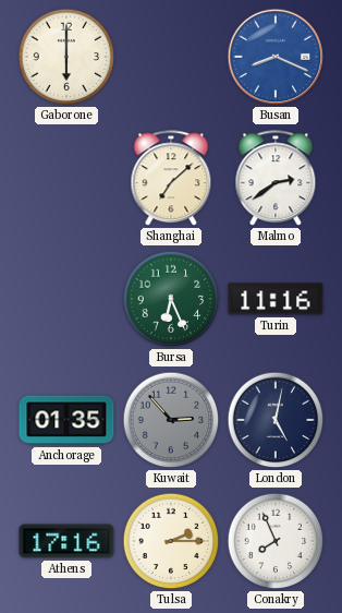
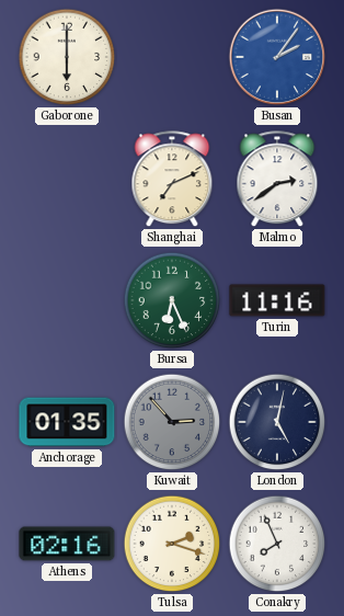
Busan: 8:19 -> 2:06 (277, 57)
Shanghai: 7:08 -> 7:11 (172, 180)
Athens: 17:16 -> 02:16 (67, 544)
Tulsa: 2:15 -> 2:18 (172, 544)
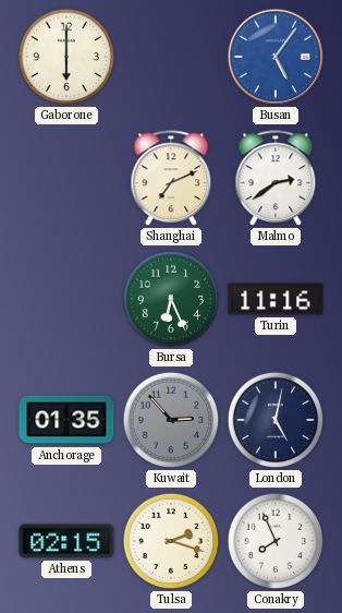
Busan: 2:06 -> 5:06 (276, 57)
Athens: 02:16 -> 02:15 (66, 541)
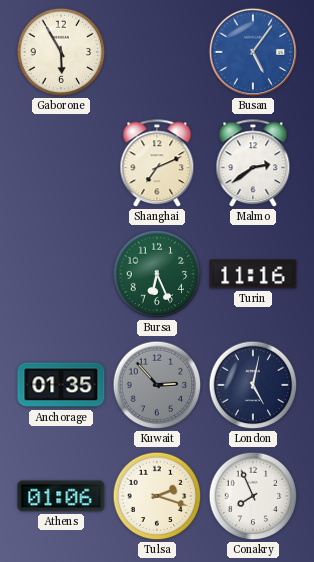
Gaborone: 6:00 -> 5:55 (61, 52)
Athens: 02:15 -> 01:06 (61, 496)
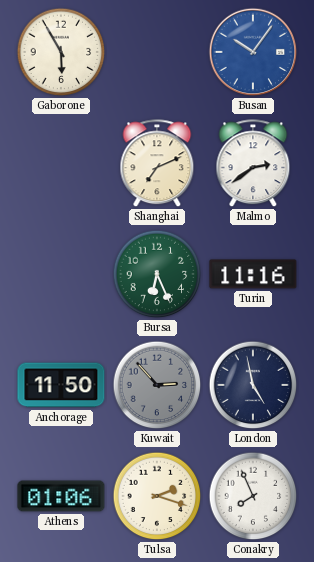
Busan: 5:06 -> 10:06 (253, 52)
Anchorage: 01:35 -> 11:50 (61, 385)
London: 5:02 -> 4:58 (253, 385)
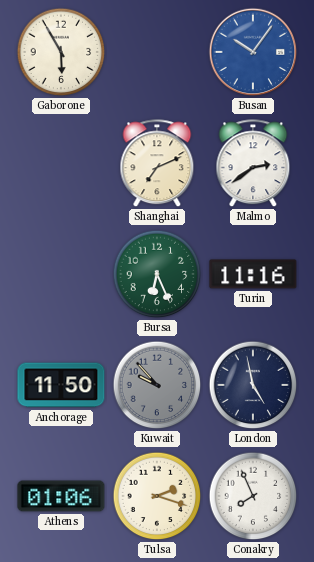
Kuwait: 2:53 -> 9:53 (157, 385)
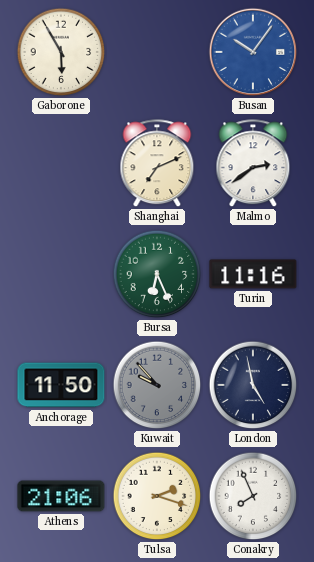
Athens: 01:06 -> 21:06 (61, 496)
